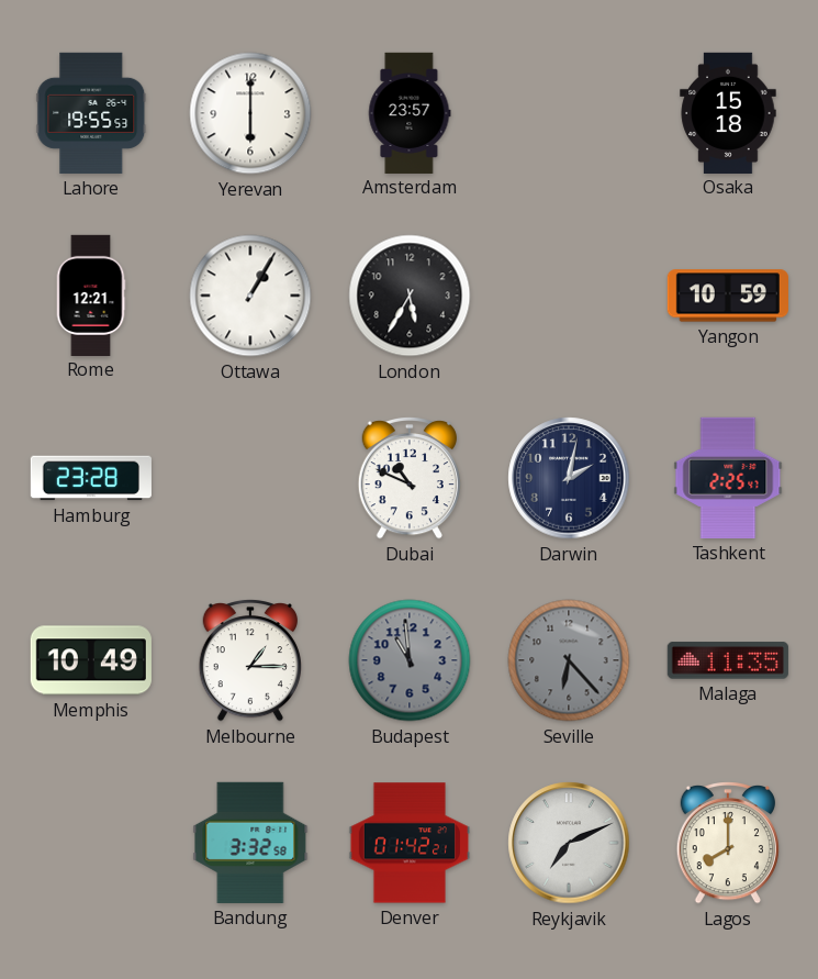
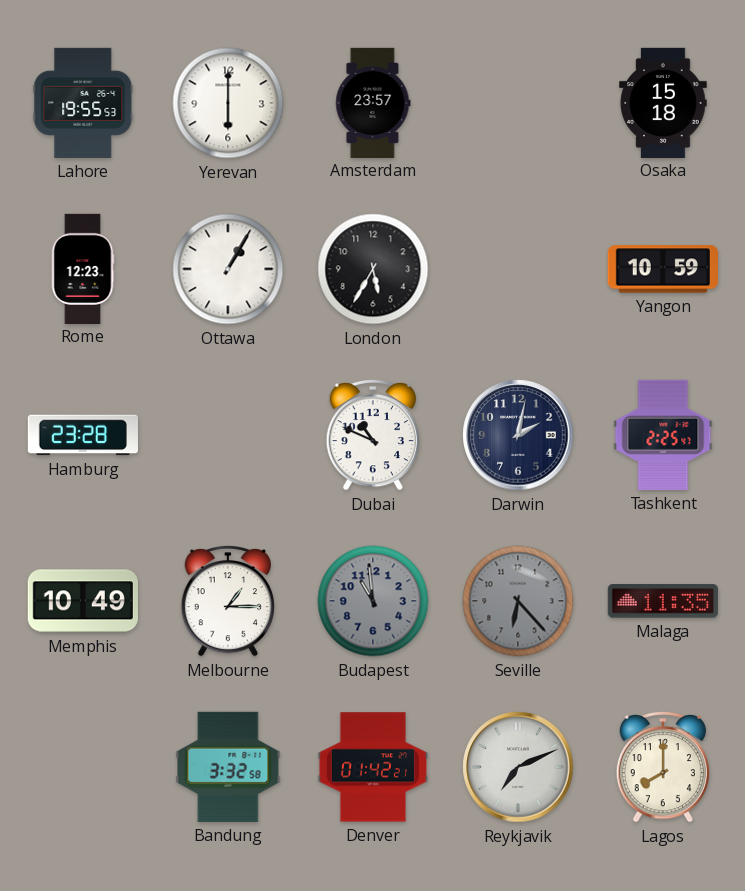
Rome: 12:21 -> 12:23 (83, 268)
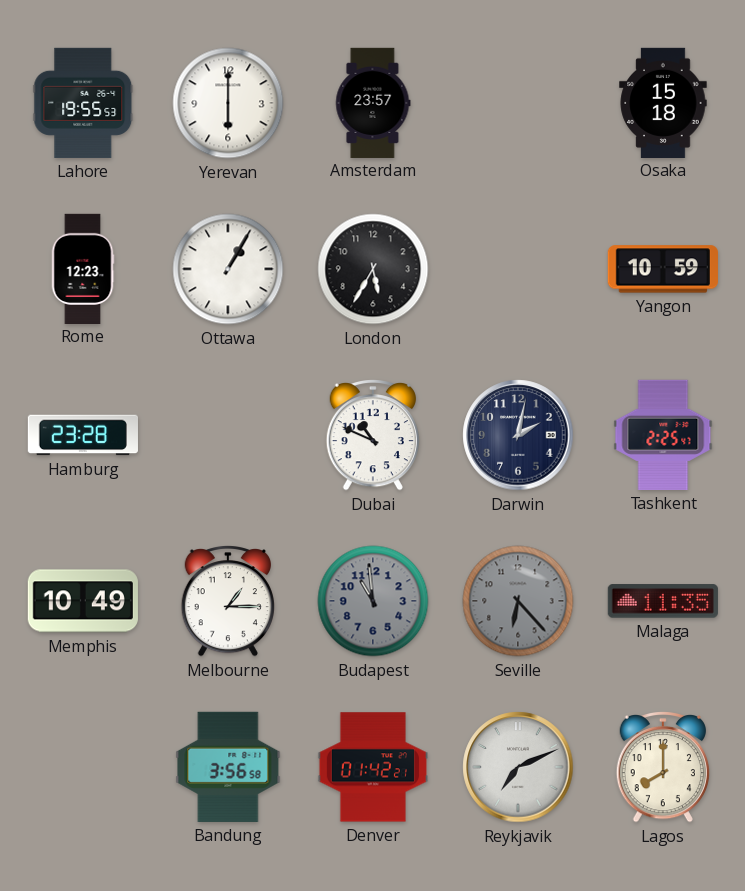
Bandung: 3:32 -> 3:56 (228, 767)
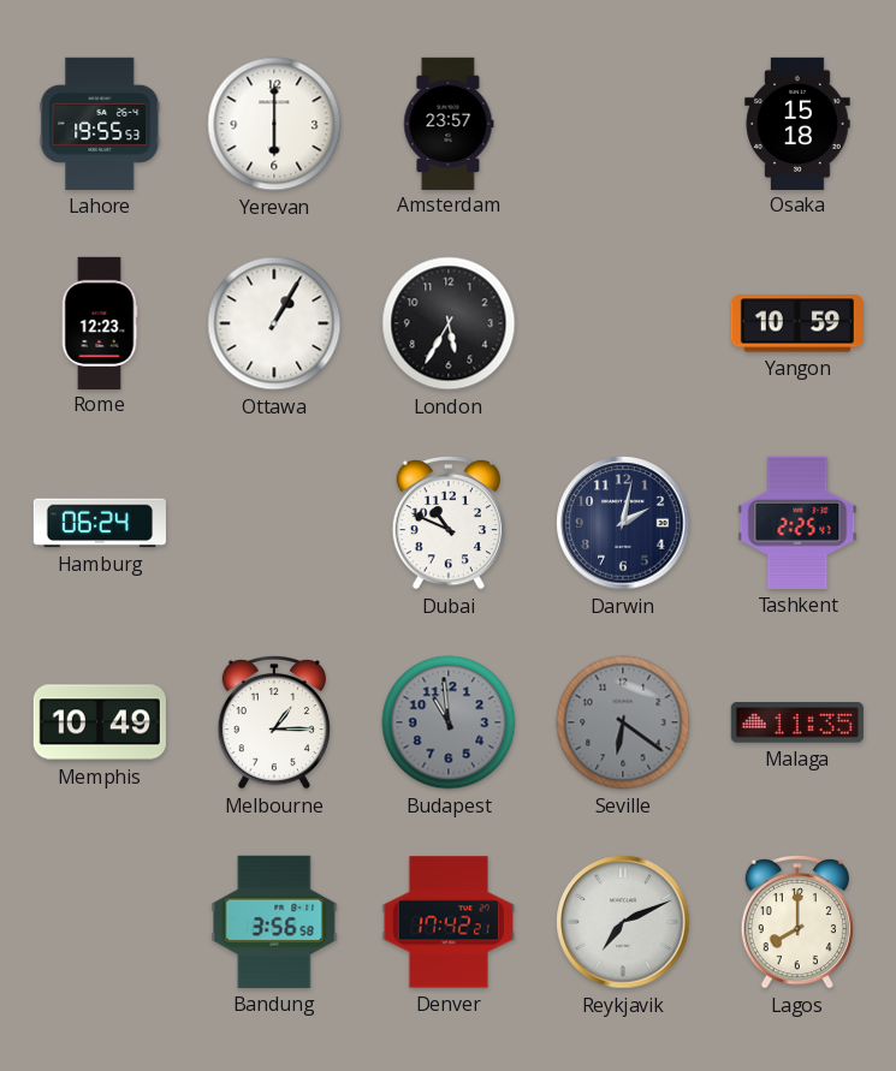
Hamburg: 23:28 -> 06:24 (100, 523)
Seville: 6:23 -> 6:21 (623, 722)
Denver: 01:42 -> 17:42 (449, 922)
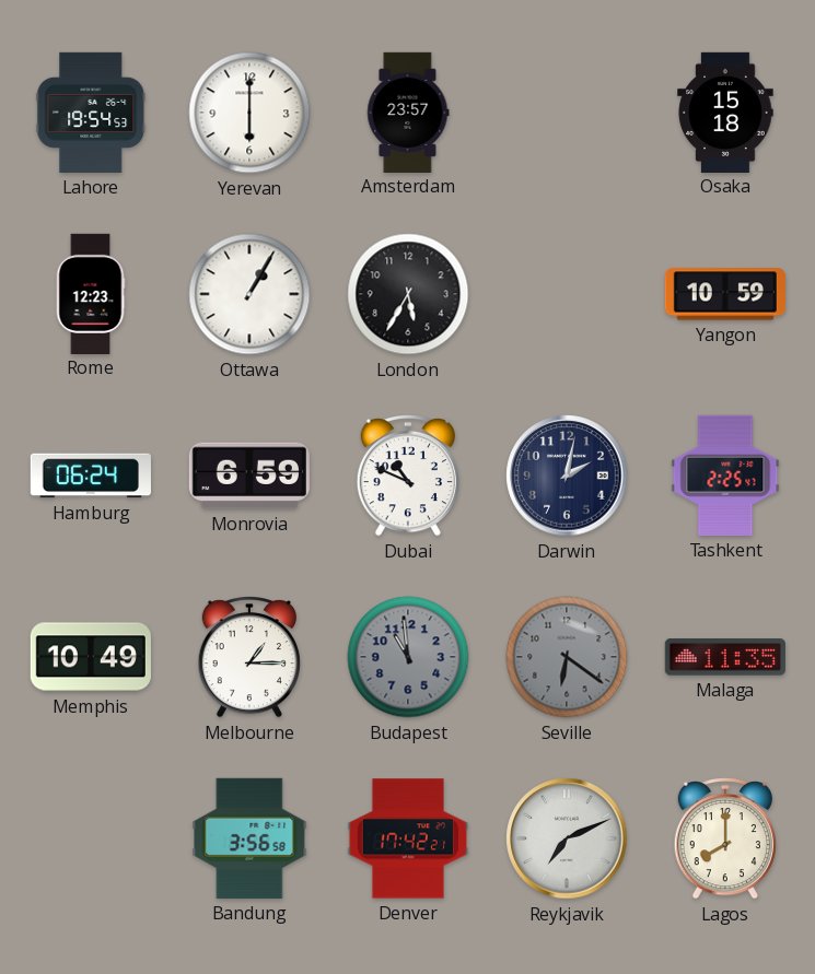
Lahore: 19:55 -> 19:54 (91, 113)
Monrovia: none -> 6:59 (249, 476)
